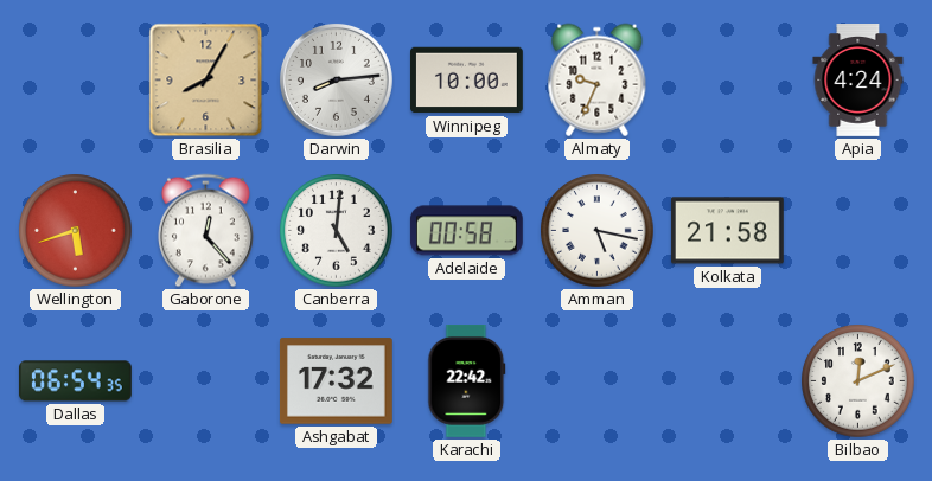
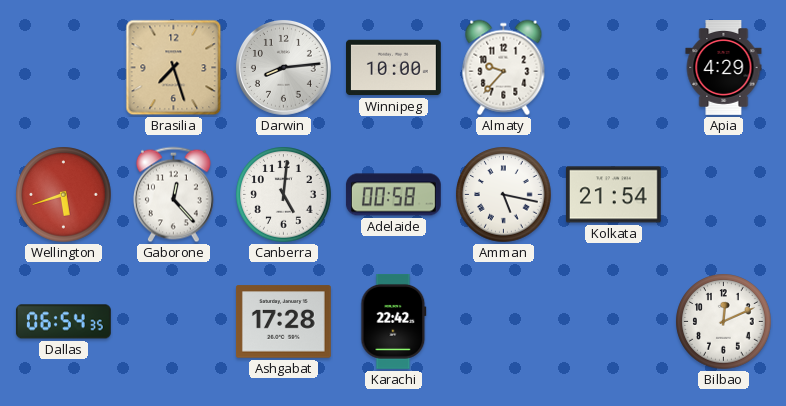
Brasilia: 8:05 -> 7:27 (174, 68)
Almaty: 9:34 -> 9:37 (504, 68)
Apia: 4:24 -> 4:29 (724, 68)
Kolkata: 21:58 -> 21:54 (613, 195)
Ashgabat: 17:32 -> 17:28 (283, 322)
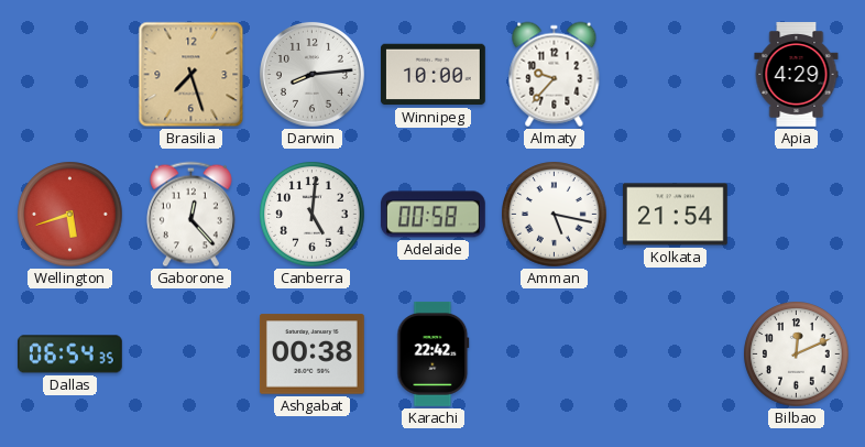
Ashgabat: 17:28 -> 00:38 (311, 355)
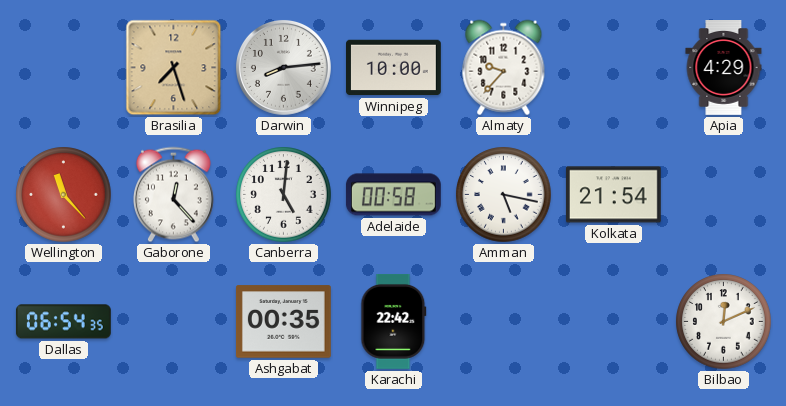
Wellington: 5:42 -> 11:23 (64, 195)
Ashgabat: 00:38 -> 00:35 (283, 322)
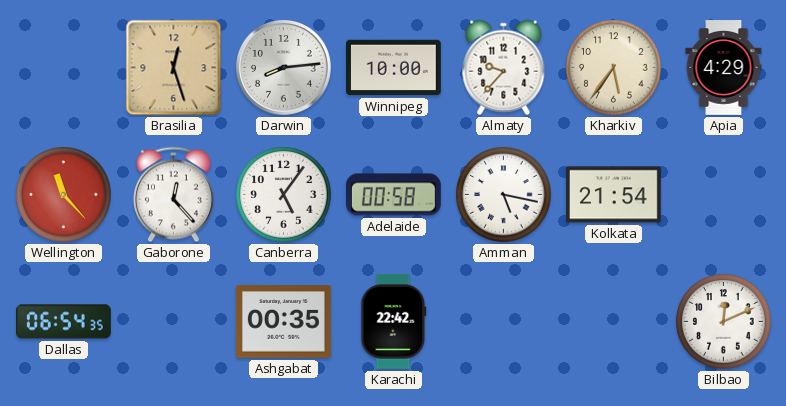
Brasilia: 7:27 -> 12:27 (174, 68)
Kharkiv: none -> 5:36 (614, 68)
Canberra: 5:01 -> 5:06 (284, 195)
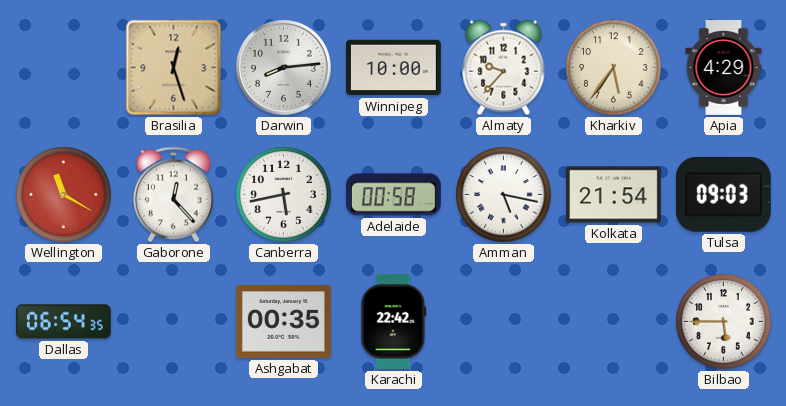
Wellington: 11:23 -> 11:20 (64, 195)
Canberra: 5:06 -> 5:43 (284, 195)
Tulsa: none -> 09:03 (723, 194)
Bilbao: 12:11 -> 5:45 (724, 322)
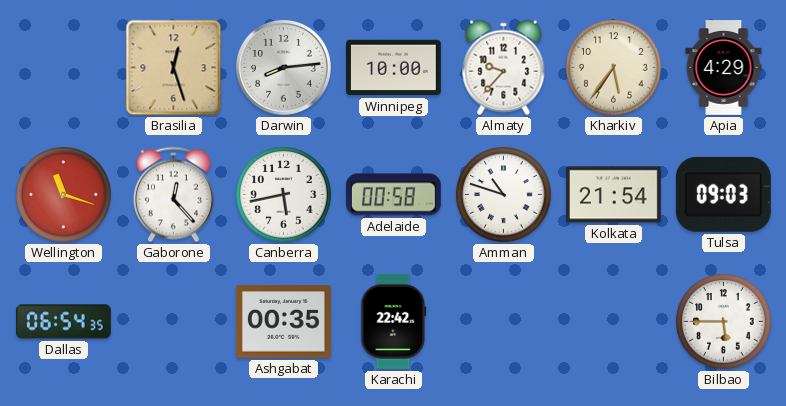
Wellington: 11:20 -> 11:18 (64, 195)
Amman: 5:17 -> 10:48 (504, 195)
